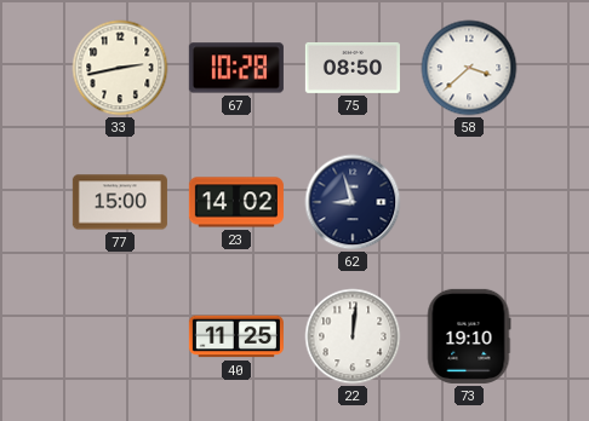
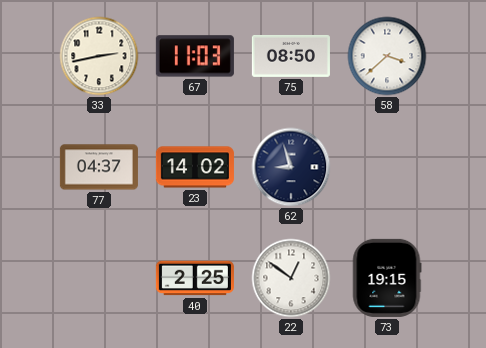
67: 10:28 -> 11:03 (195, 56)
77: 15:00 -> 04:37 (99, 167)
40: 11:25 -> 2:25 (195, 278)
22: 12:01 -> 12:51 (291, 278)
73: 19:10 -> 19:15 (387, 278)
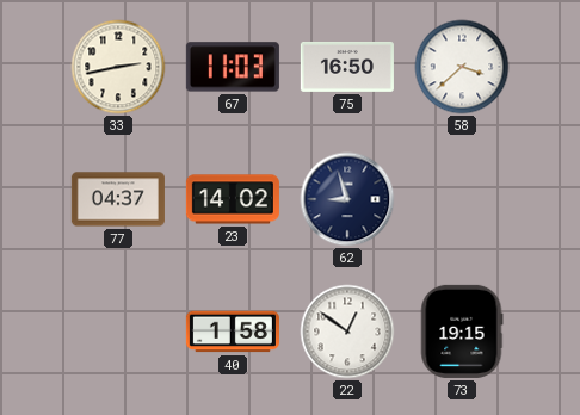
75: 08:50 -> 16:50 (347, 67)
40: 2:25 -> 1:58 (233, 332)
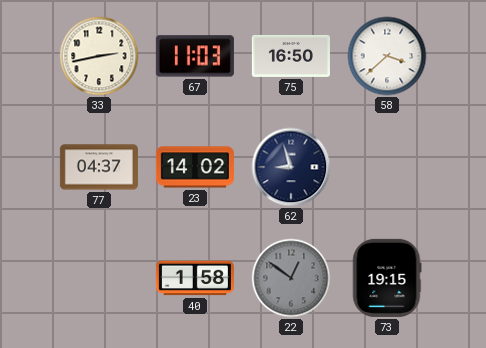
22 dial: white -> grey (291, 278)
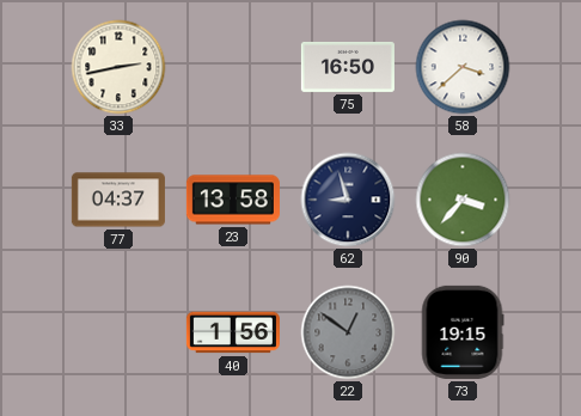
67: 11:03 -> none (195, 56)
23: 14:02 -> 13:58 (233, 200)
90: none -> 3:37 (463, 200)
40: 1:58 -> 1:56 (233, 332)
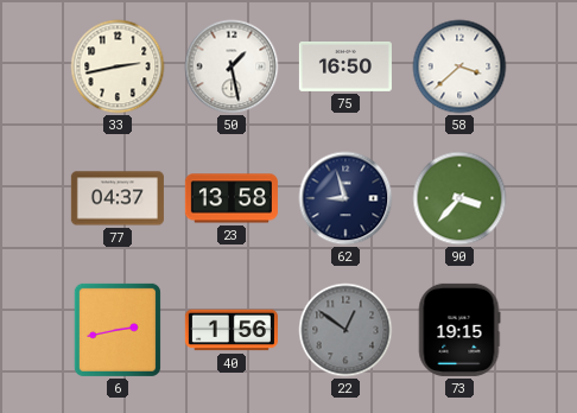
50: none -> 1:28 (232, 66)
6: none -> 2:43 (118, 330)
